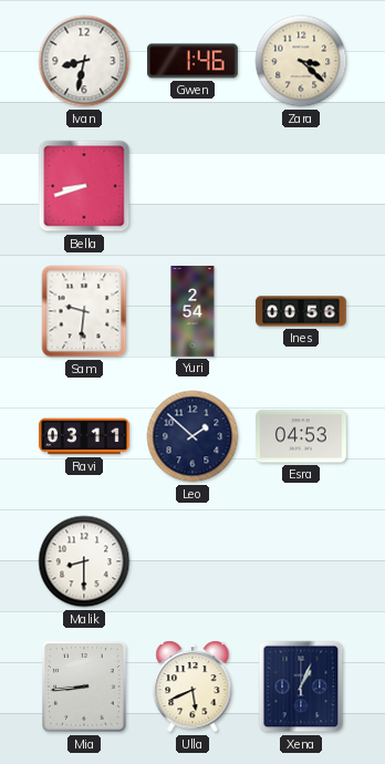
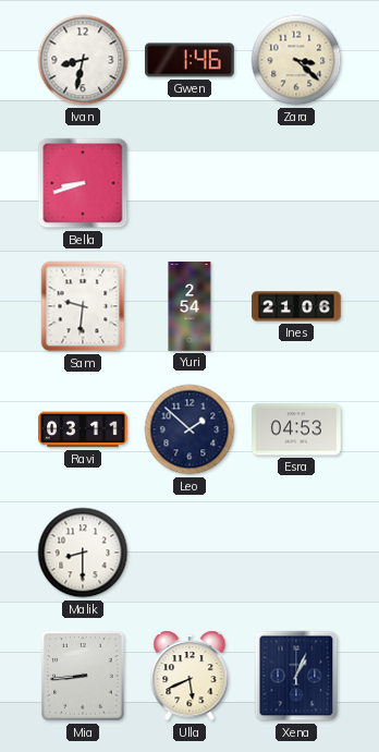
Ines: 00:56 -> 21:06 (296, 306)
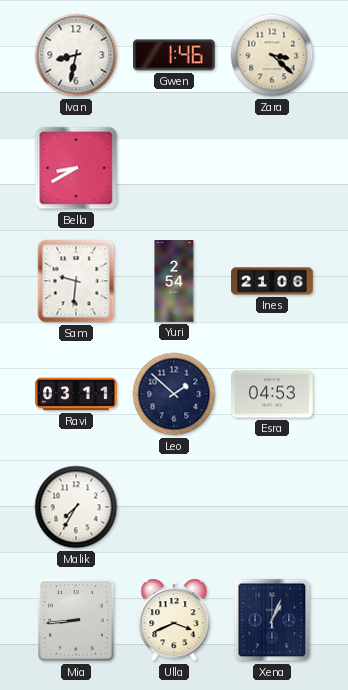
Bella: 8:42 -> 8:40 (76, 168)
Malik: 8:30 -> 7:35 (76, 507)
Ulla: 5:41 -> 3:41 (174, 620)
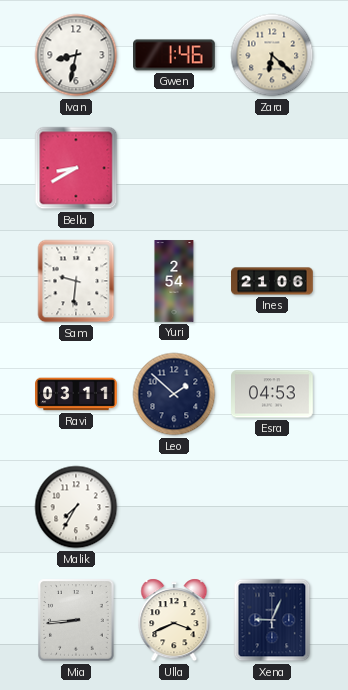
Zara: 3:22 -> 6:22 (272, 55)
Xena: 1:04 -> 9:04 (272, 620)
